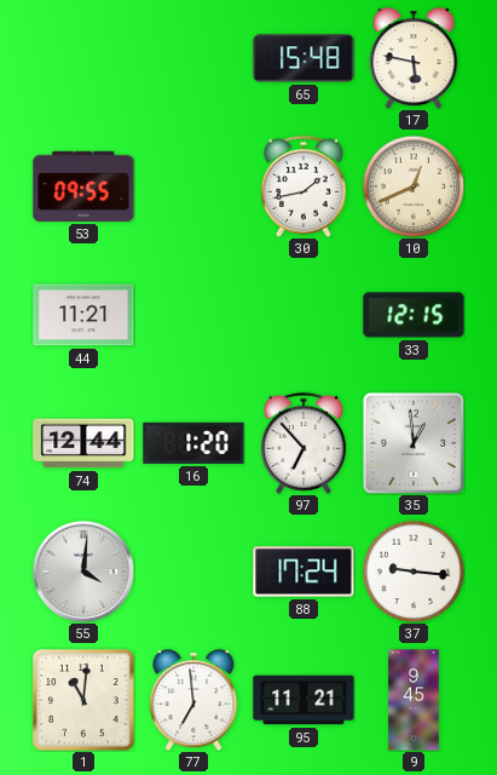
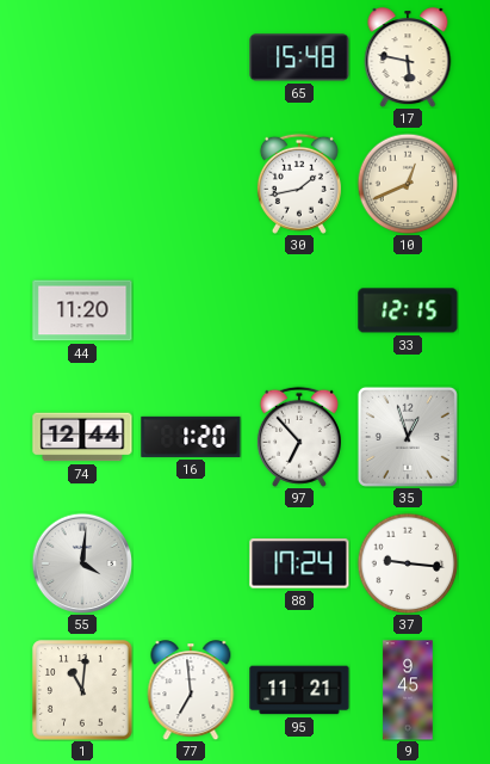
53: 09:55 -> none (83, 186)
44: 11:21 -> 11:20 (82, 310)
35: 12:59 -> 12:57 (408, 437)
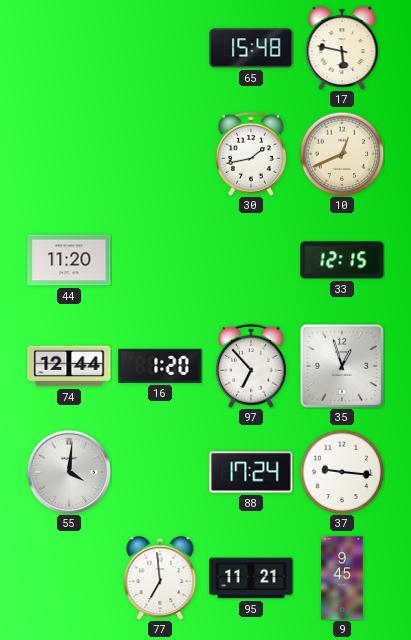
1: 11:01 -> none (82, 690)
